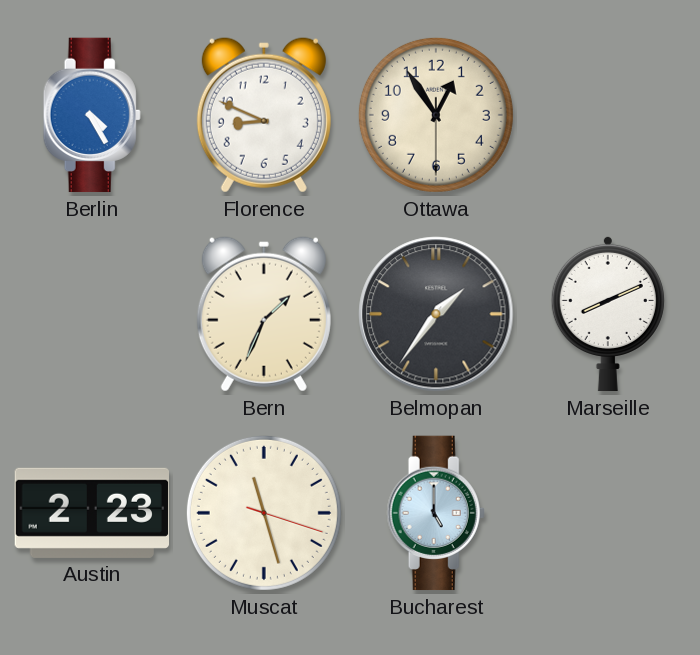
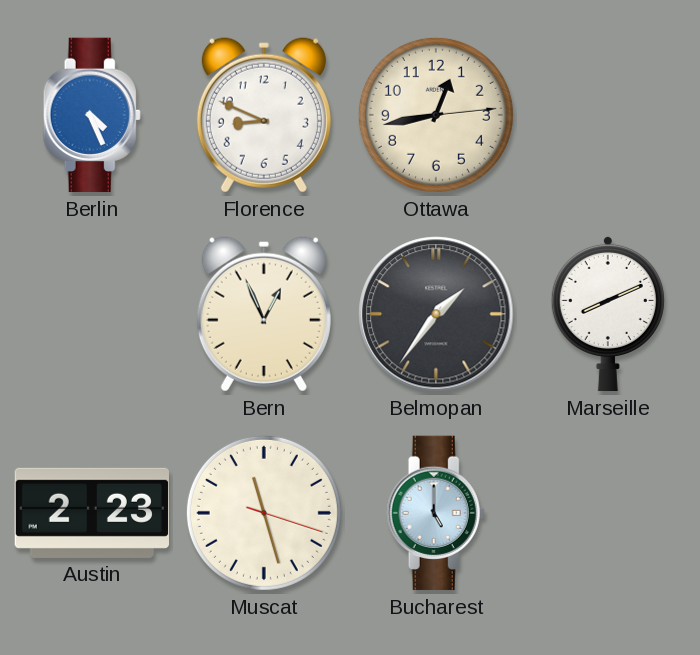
Berlin: 4:25 -> 4:26 (92, 115)
Ottawa: 12:54 -> 12:43 (436, 115)
Bern: 1:34 -> 12:56 (264, 314)
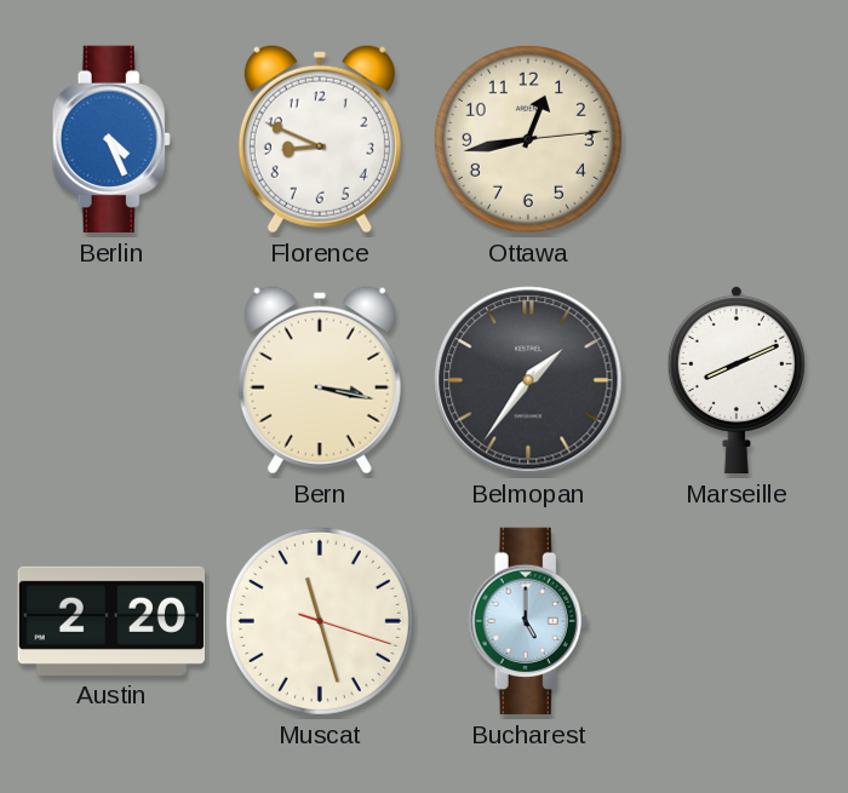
Bern: 12:56 -> 3:17 (320, 380)
Austin: 2:23 -> 2:20 (110, 621)
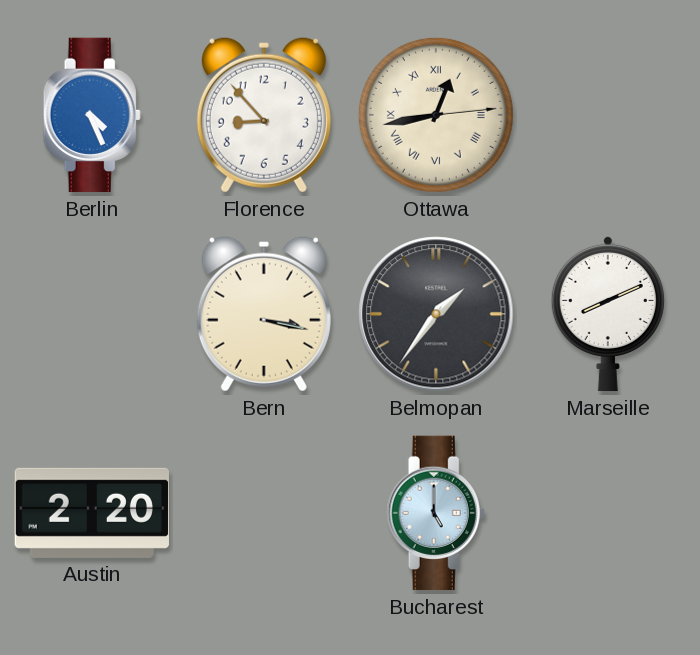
Florence: 8:49 -> 8:53 (264, 115)
Ottawa numerals: Arabic -> Roman (436, 115)
Muscat: 11:27 -> none (320, 621)
